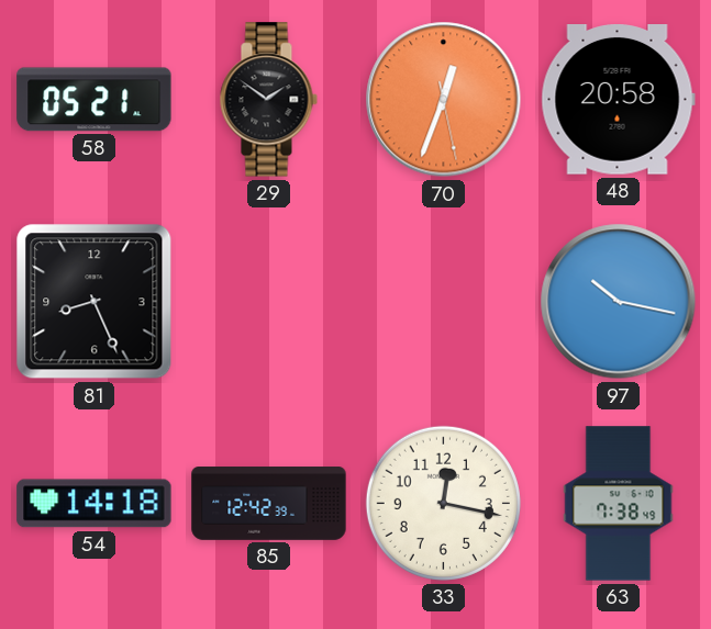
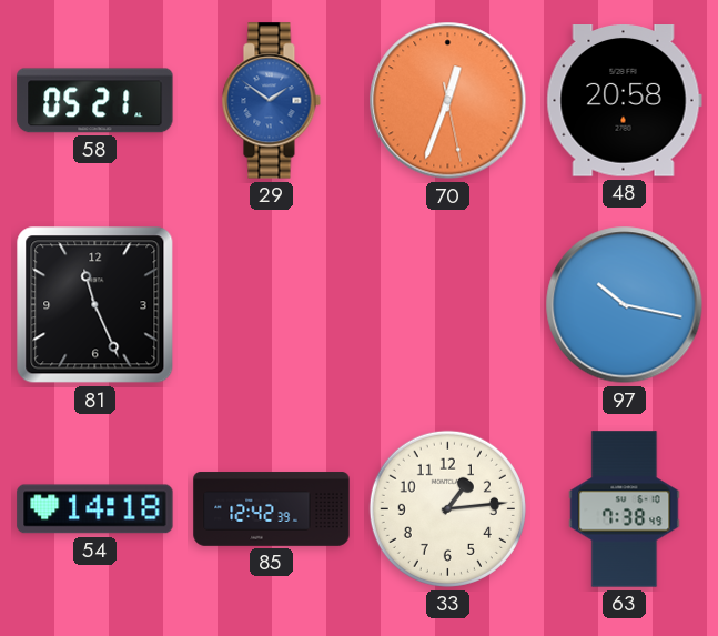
29 dial: black -> blue (271, 101)
81: 8:26 -> 11:26 (95, 305)
33: 12:17 -> 1:14 (447, 508)
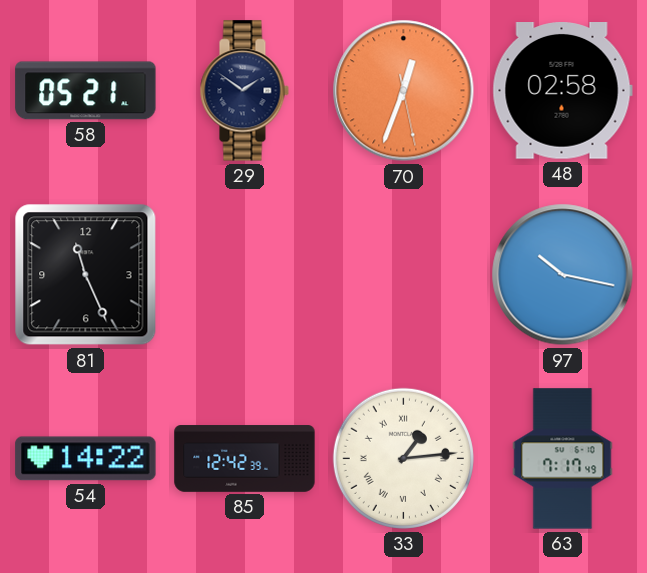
29 dial: blue -> navy (244, 91)
48: 20:58 -> 02:58 (562, 91)
54: 14:18 -> 14:22 (86, 459)
33 numerals: Arabic -> Roman (403, 458)
63: 7:38 -> 7:17 (563, 459)
